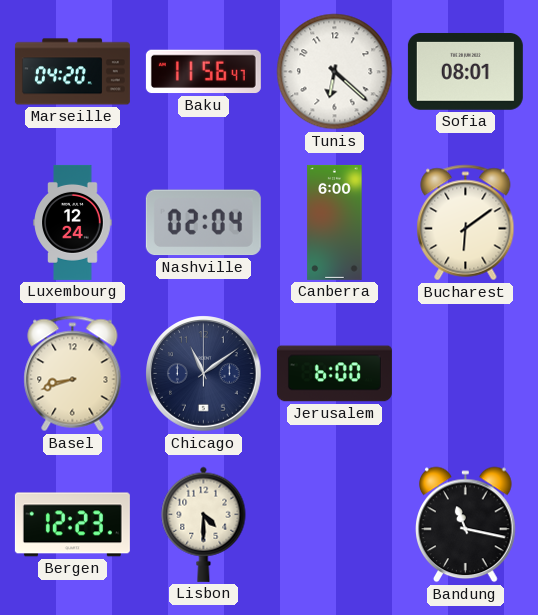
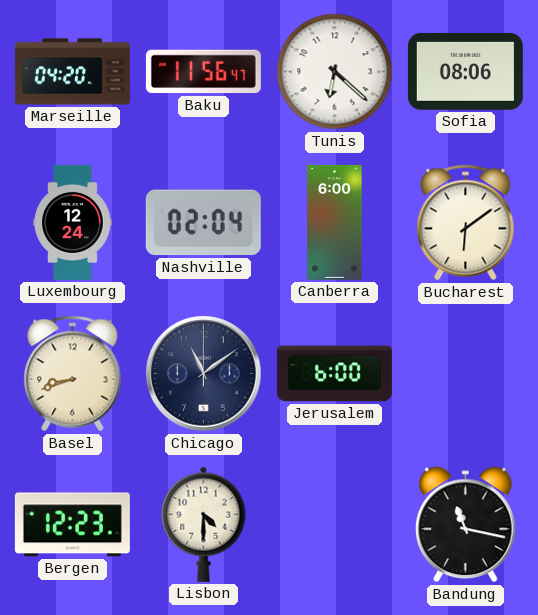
Sofia: 08:01 -> 08:06 (465, 71)
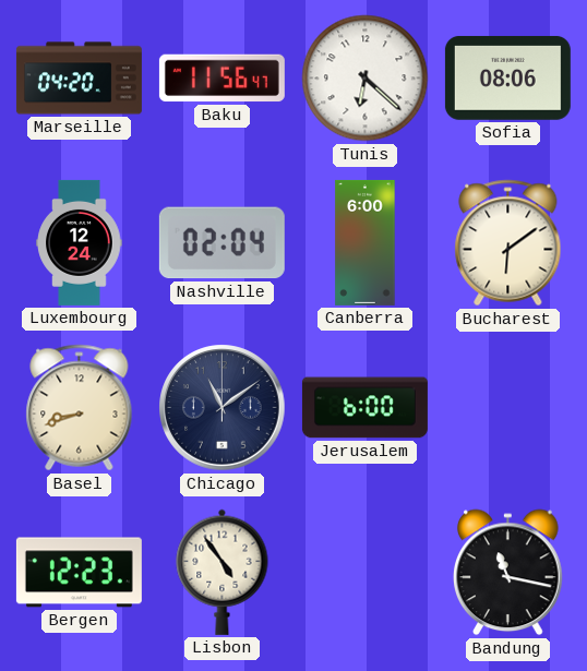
Lisbon: 4:30 -> 4:54 (223, 572)
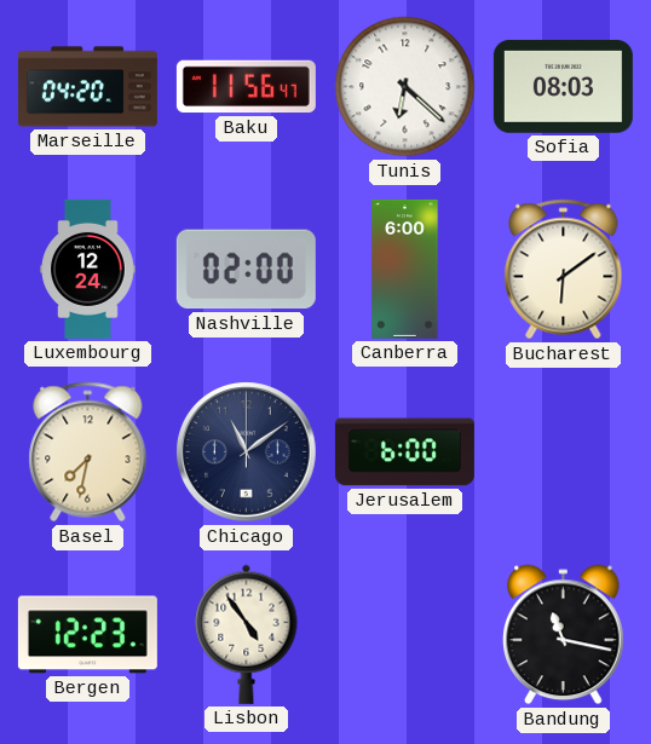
Sofia: 08:06 -> 08:03 (563, 86)
Nashville: 02:04 -> 02:00 (246, 270)
Basel: 8:42 -> 7:32 (88, 452)
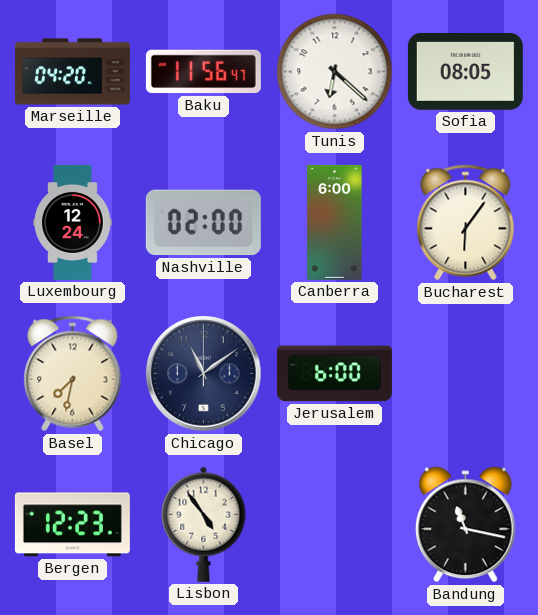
Sofia: 08:03 -> 08:05 (465, 71)
Bucharest: 6:09 -> 6:06 (466, 223)
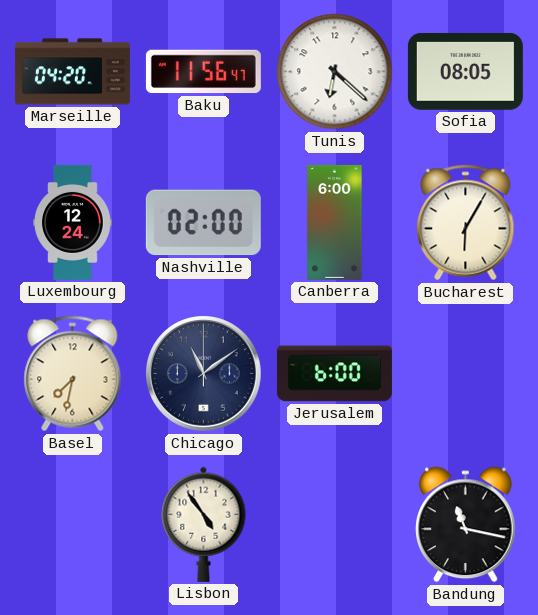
Bucharest: 6:06 -> 6:05 (466, 223)
Bergen: 12:23 -> none (72, 525)
